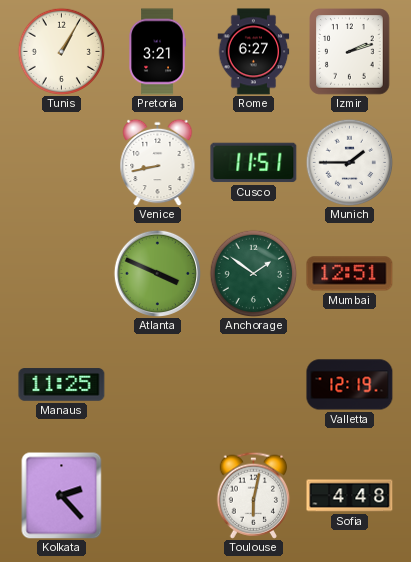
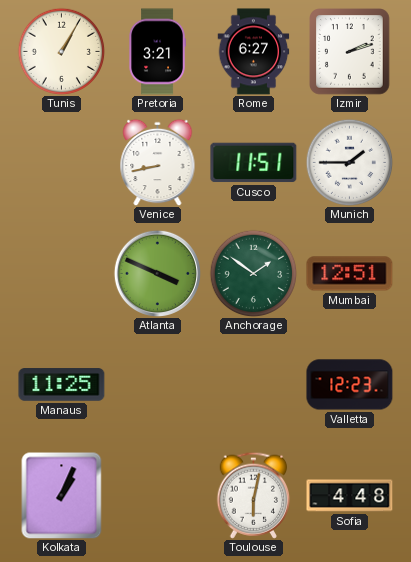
Valletta: 12:19 -> 12:23 (350, 385)
Kolkata: 2:23 -> 1:04 (62, 495)
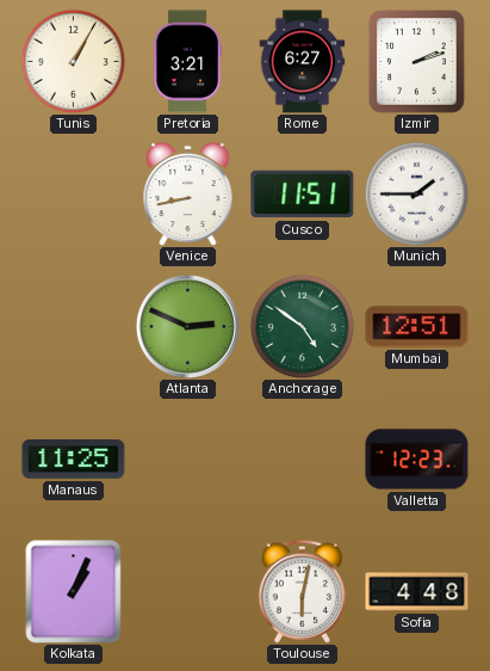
Atlanta: 3:49 -> 2:49 (187, 326)
Anchorage: 1:51 -> 4:51 (302, 326)
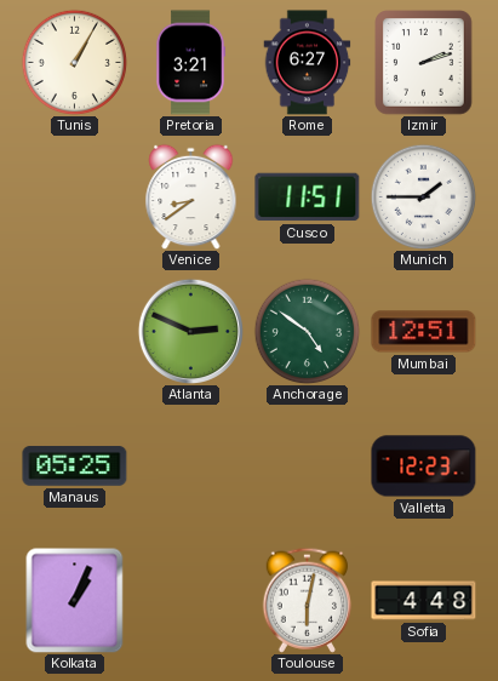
Venice: 8:43 -> 8:39 (191, 196)
Manaus: 11:25 -> 05:25 (75, 467)
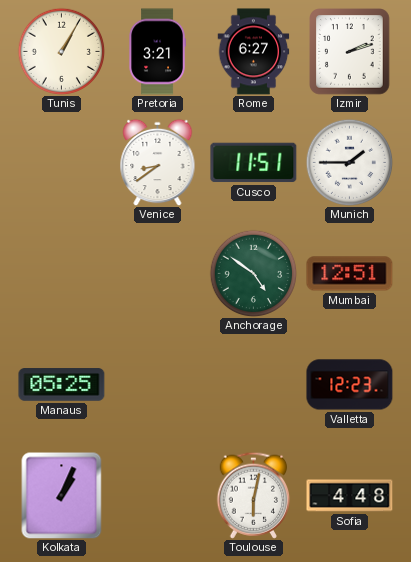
Atlanta: 2:49 -> none (190, 331)
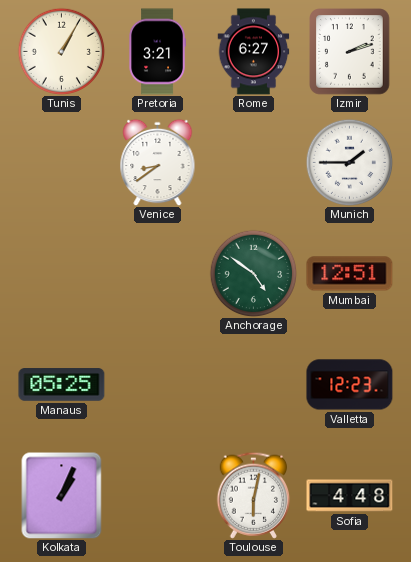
Cusco: 11:51 -> none (254, 163)
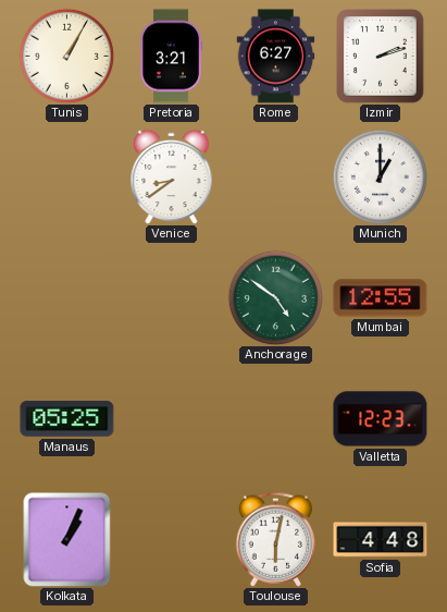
Munich: 1:45 -> 1:00 (380, 176)
Mumbai: 12:51 -> 12:55 (381, 298)
